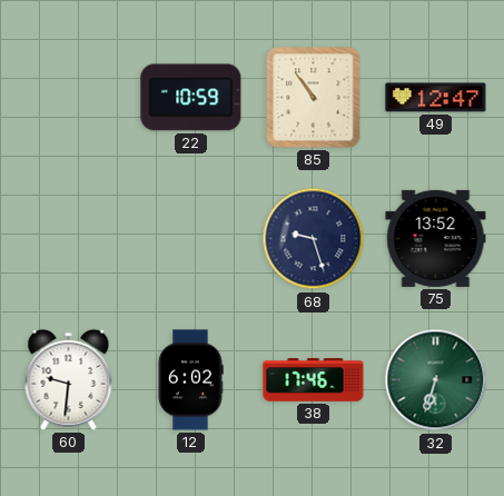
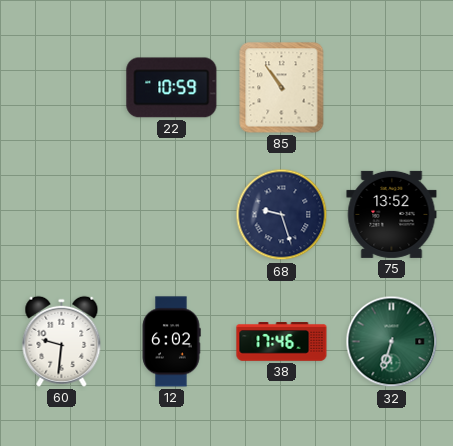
49: 12:47 -> none (436, 98)
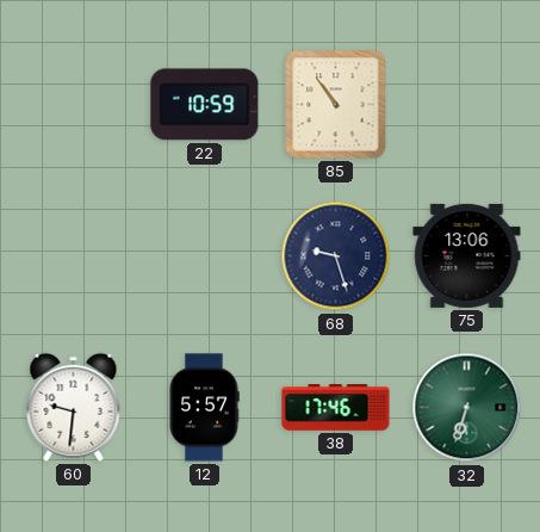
75: 13:52 -> 13:06 (467, 255)
12: 6:02 -> 5:57 (204, 408)
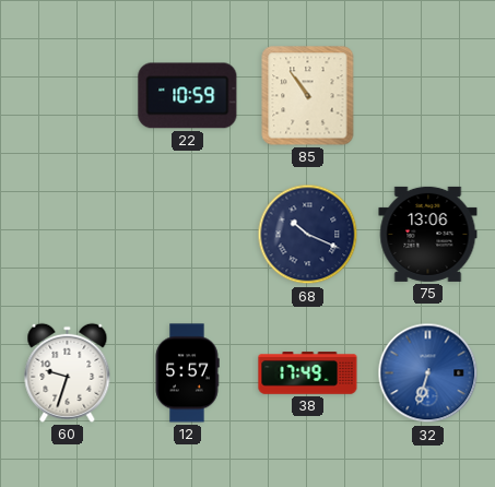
68: 9:27 -> 10:19 (308, 235)
60: 9:31 -> 9:33 (68, 372)
38: 17:46 -> 17:49 (308, 373)
32 dial: green -> blue (428, 373)
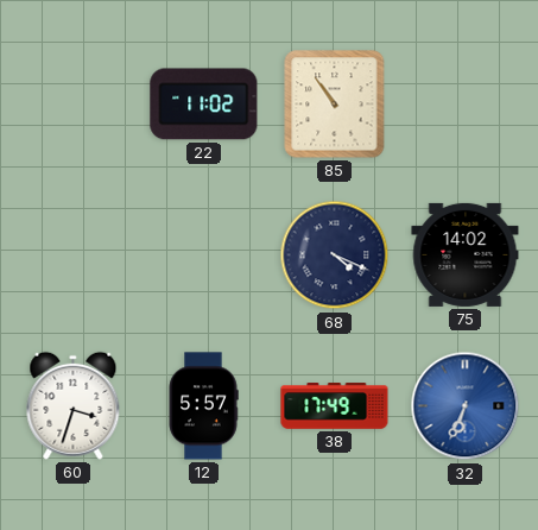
22: 10:59 -> 11:02 (204, 105)
68: 10:19 -> 4:19 (335, 255)
75: 13:06 -> 14:02 (466, 254)
60: 9:33 -> 3:33 (74, 405)
32: 6:33 -> 6:34 (466, 406)
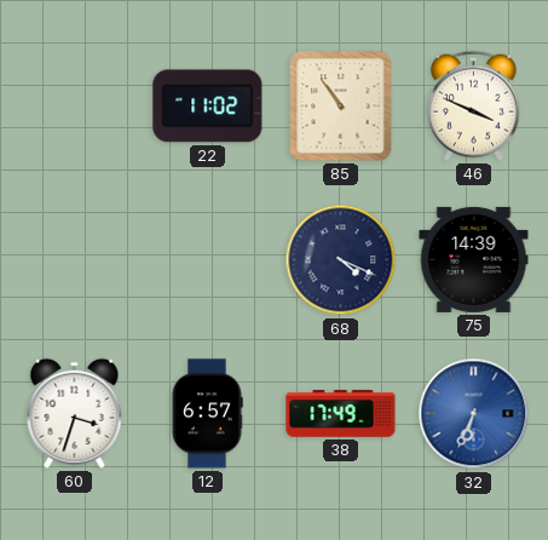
46: none -> 3:49 (473, 105)
75: 14:02 -> 14:39 (474, 259)
12: 5:57 -> 6:57 (207, 414)
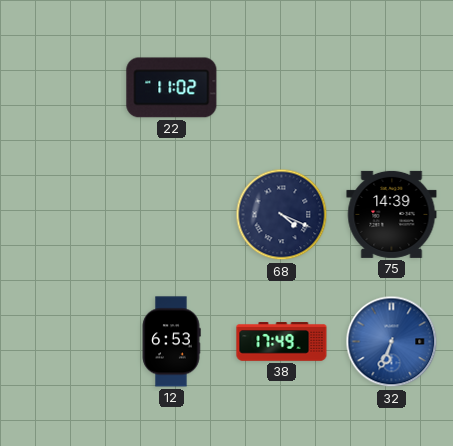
85: 10:54 -> none (341, 107)
46: 3:49 -> none (473, 105)
60: 3:33 -> none (75, 413)
12: 6:57 -> 6:53 (171, 342)
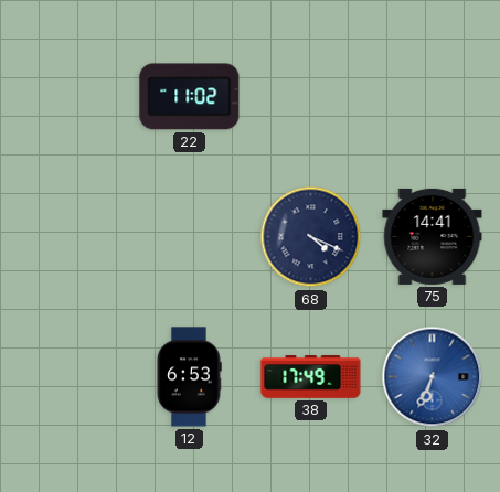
75: 14:39 -> 14:41 (433, 236)
